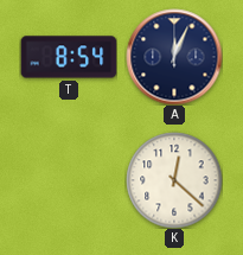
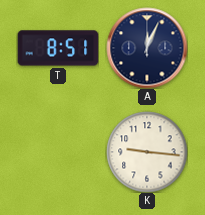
T: 8:54 -> 8:51 (58, 48)
K: 12:22 -> 9:16 (147, 152)
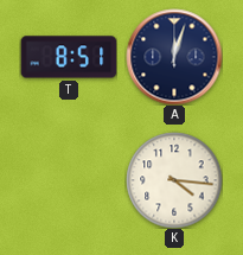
A: 12:04 -> 12:03 (174, 57)
K: 9:16 -> 4:16 (174, 180)
